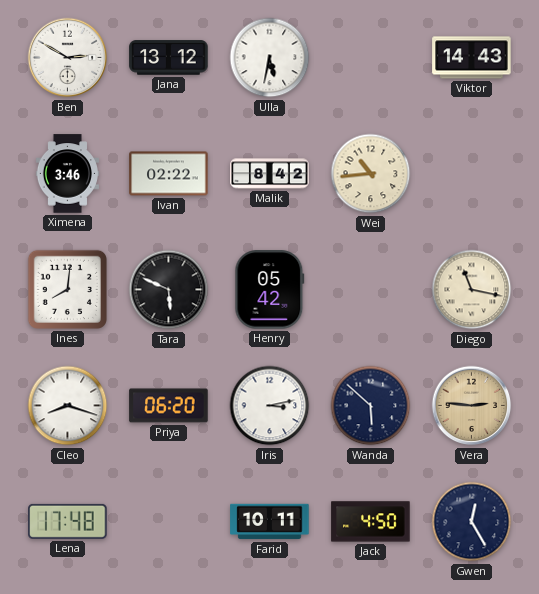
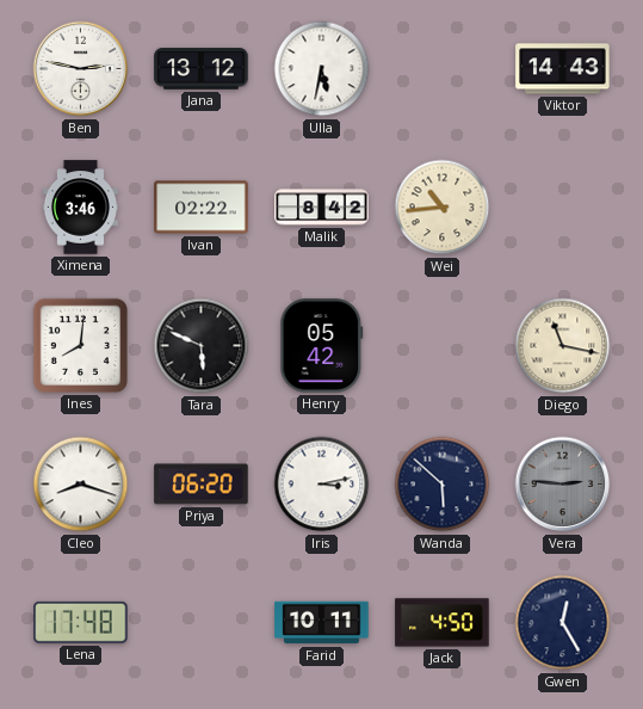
Ben: 2:50 -> 2:47 (81, 69)
Vera dial: champagne -> grey (563, 485)
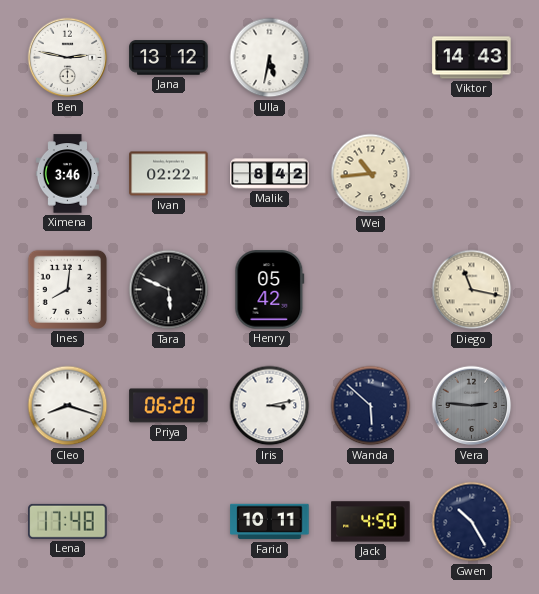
Gwen: 12:25 -> 10:25 (472, 522)
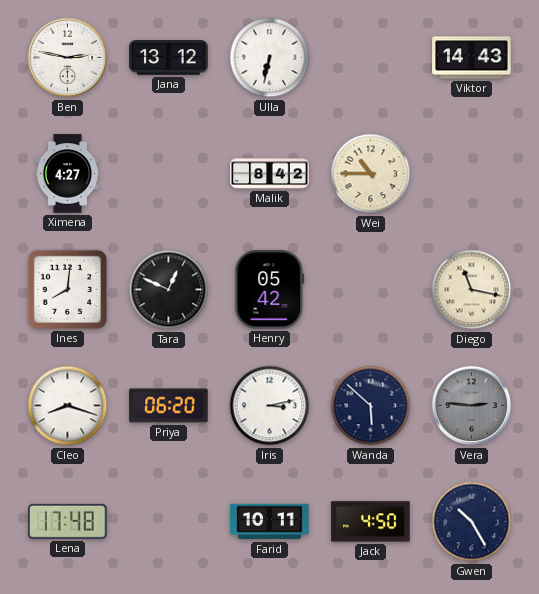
Ulla: 5:32 -> 6:32 (270, 58)
Ximena: 3:46 -> 4:27 (67, 174)
Ivan: 02:22 -> none (169, 174)
Wei: 10:44 -> 10:45 (371, 174)
Tara: 5:49 -> 12:49 (169, 290)
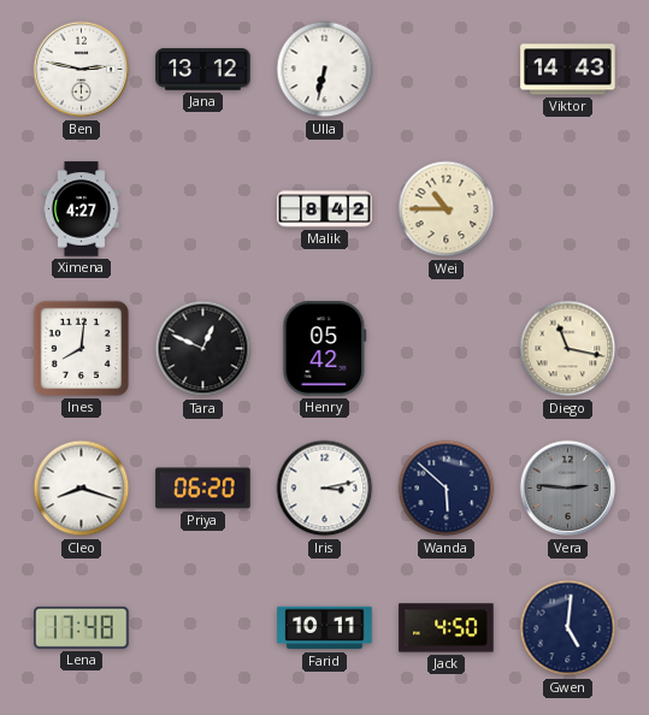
Gwen: 10:25 -> 5:01 (568, 628)
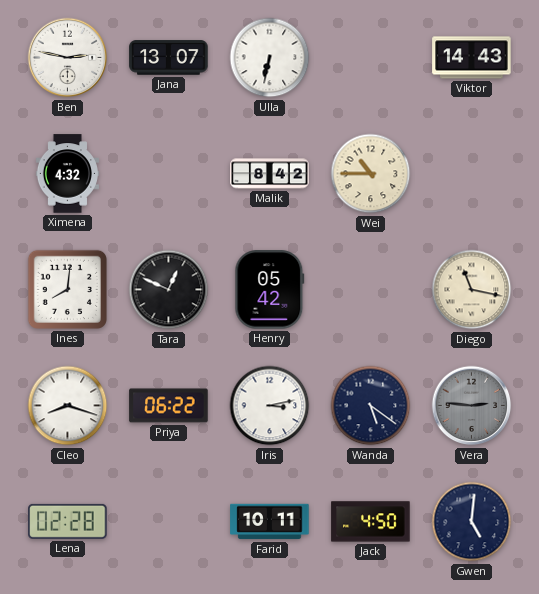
Jana: 13:12 -> 13:07 (169, 58)
Ximena: 4:27 -> 4:32 (67, 174)
Priya: 06:20 -> 06:22 (169, 406)
Wanda: 5:52 -> 5:21 (371, 406)
Lena: 17:48 -> 02:28 (68, 521)
